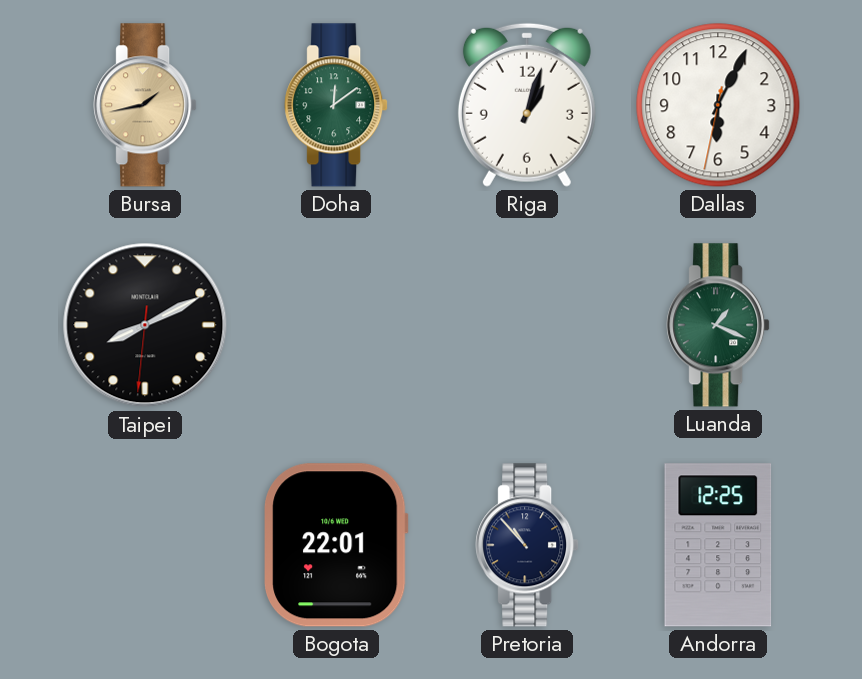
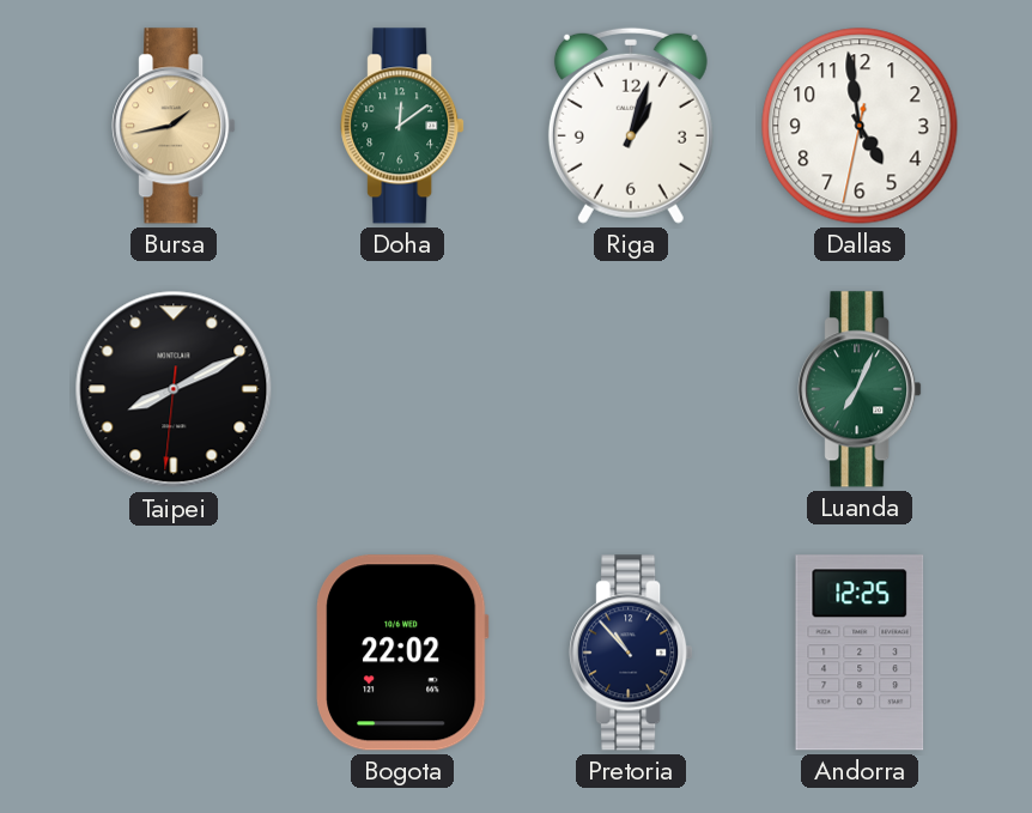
Dallas: 6:04 -> 4:58 (860, 126)
Luanda: 1:19 -> 7:04 (860, 389)
Bogota: 22:01 -> 22:02 (403, 653)
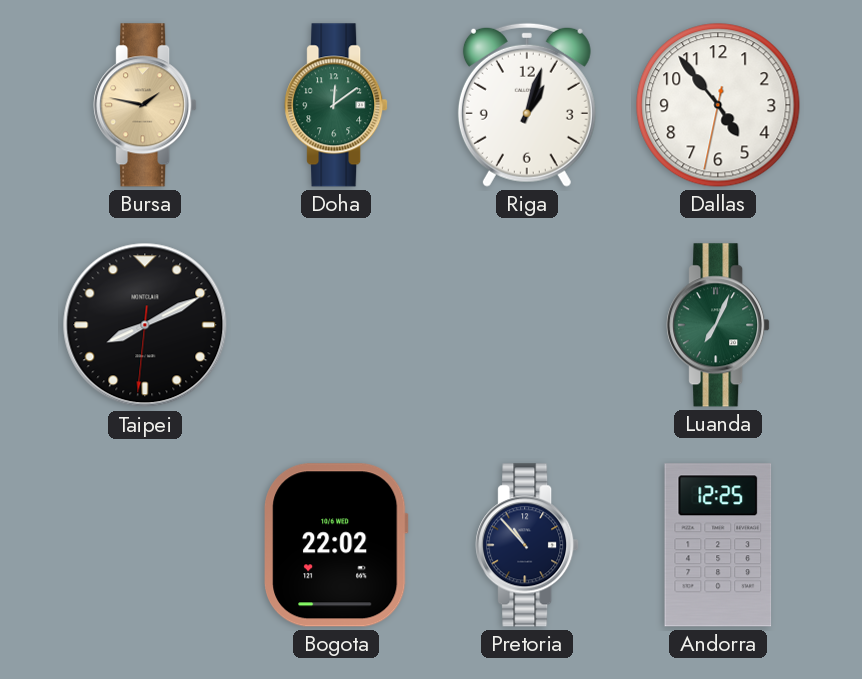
Bursa: 1:43 -> 1:47 (145, 105)
Dallas: 4:58 -> 4:53 (718, 105)
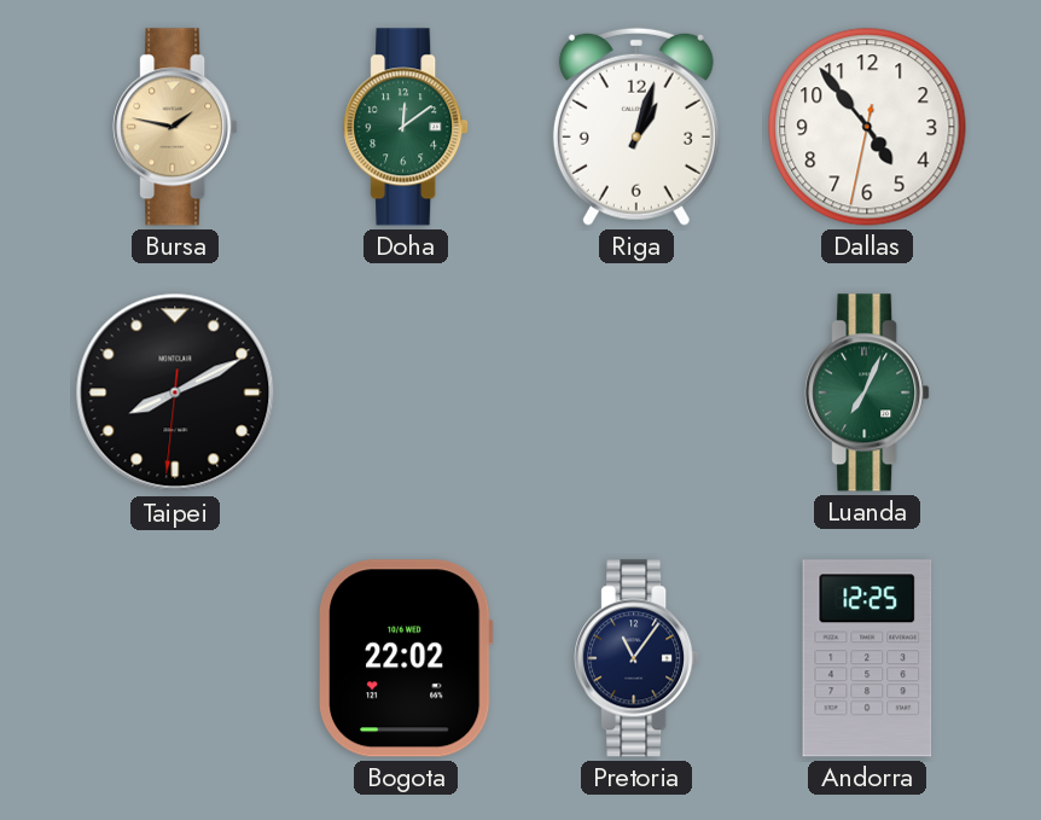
Pretoria: 10:53 -> 11:06 (636, 658)
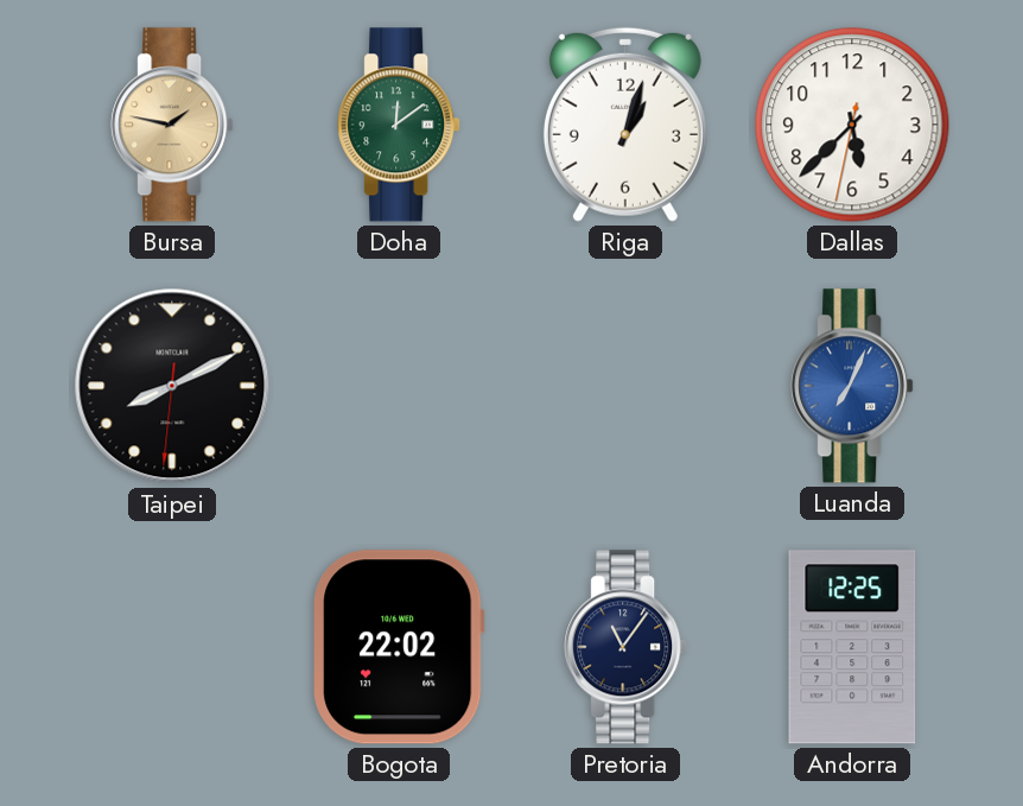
Dallas: 4:53 -> 5:37 (852, 125)
Luanda dial: green -> blue (852, 386)
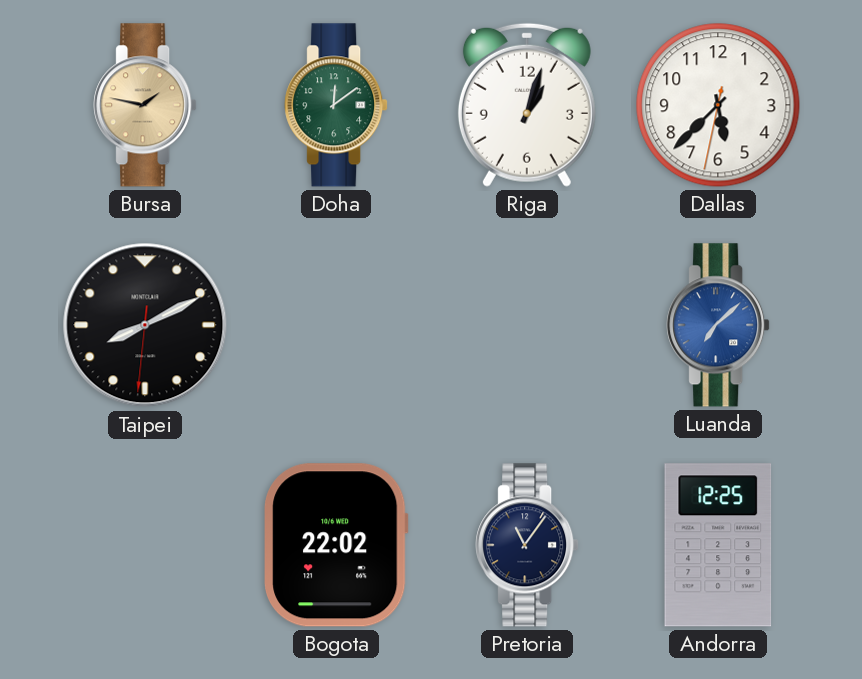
Luanda: 7:04 -> 7:08 (718, 325)
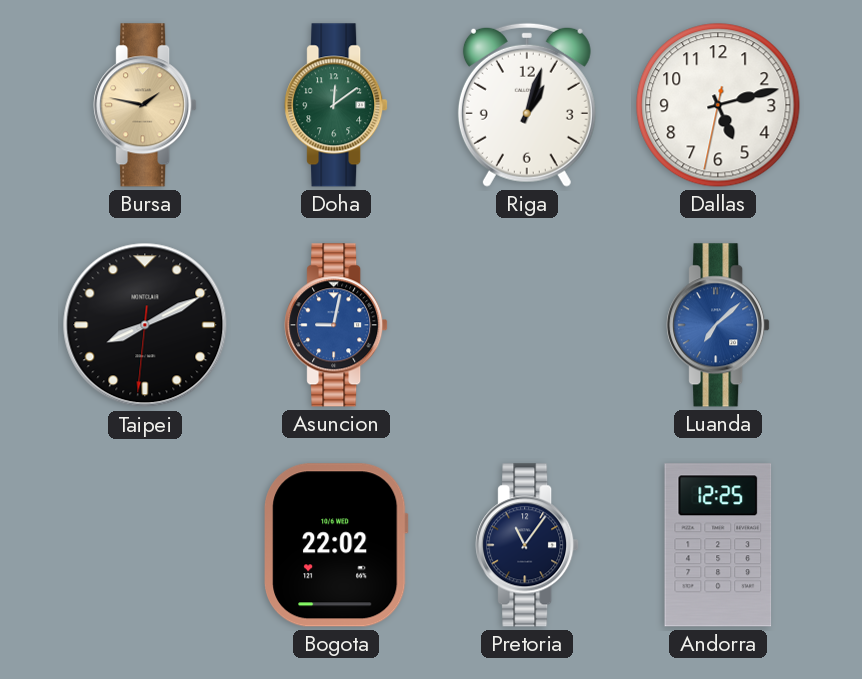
Dallas: 5:37 -> 5:12 (718, 105)
Asuncion: none -> 9:02 (336, 325)
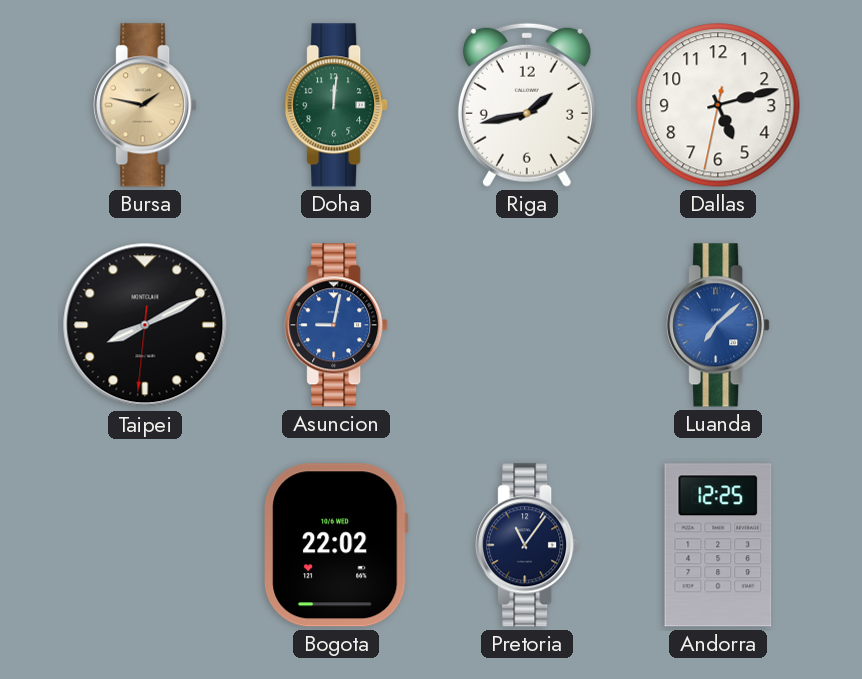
Doha: 12:09 -> 12:01 (336, 105)
Riga: 1:03 -> 1:43 (527, 105)
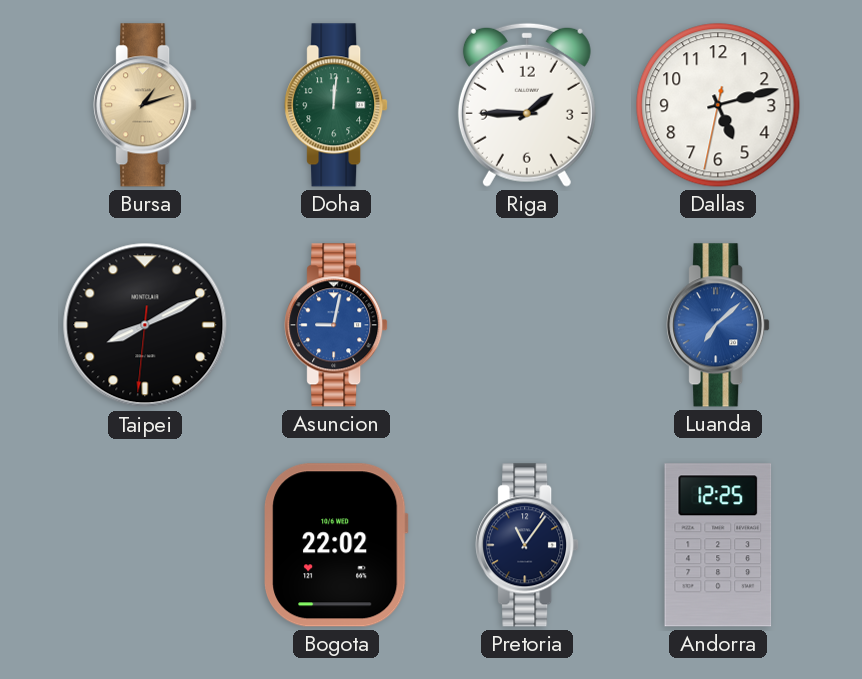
Bursa: 1:47 -> 1:12 (145, 105)
Riga: 1:43 -> 1:45 (527, 105)
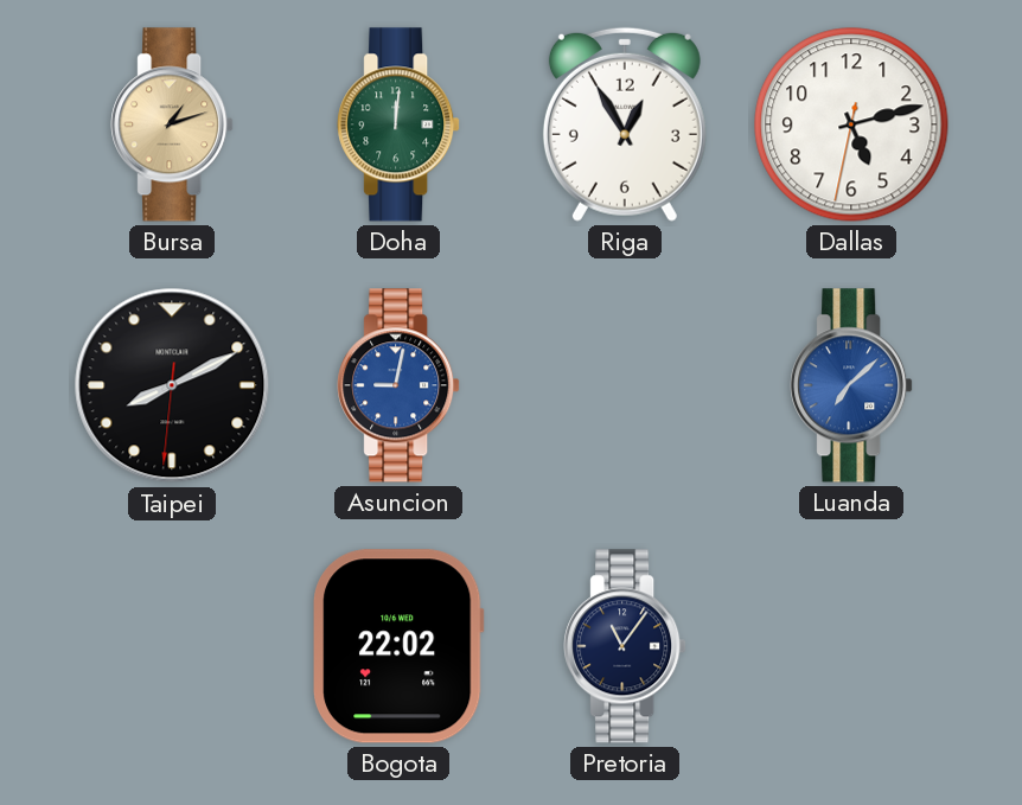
Riga: 1:45 -> 12:55 (625, 124)
Andorra: 12:25 -> none (718, 545)
